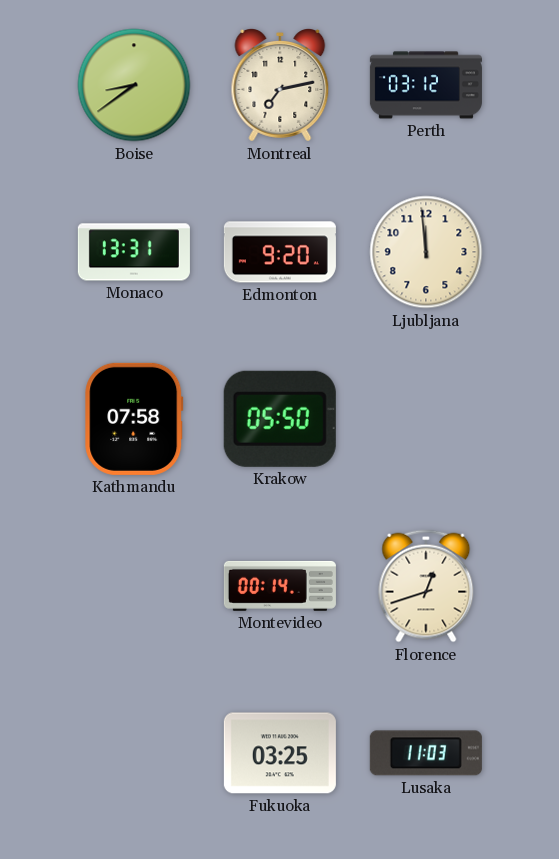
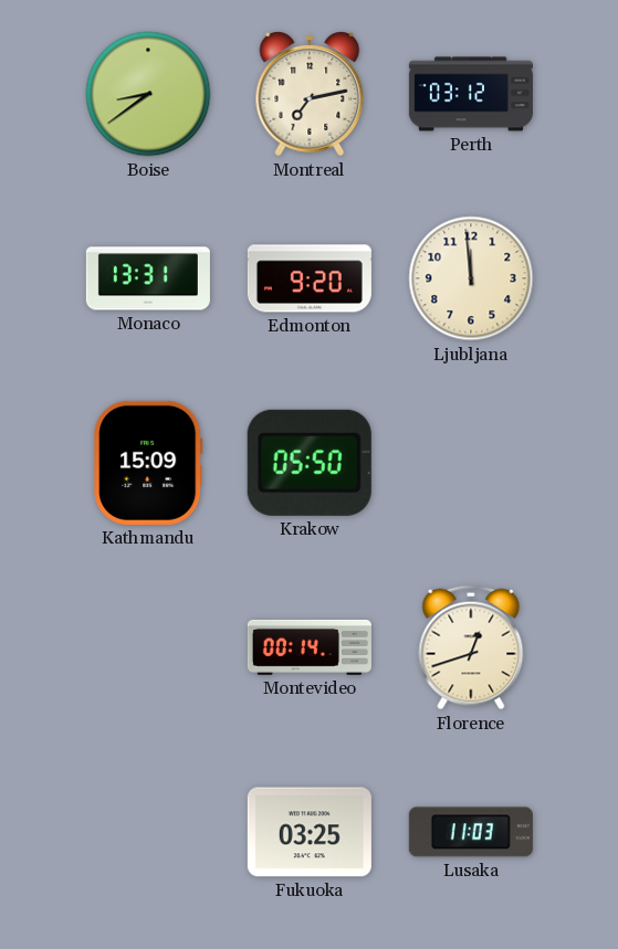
Kathmandu: 07:58 -> 15:09 (148, 463)
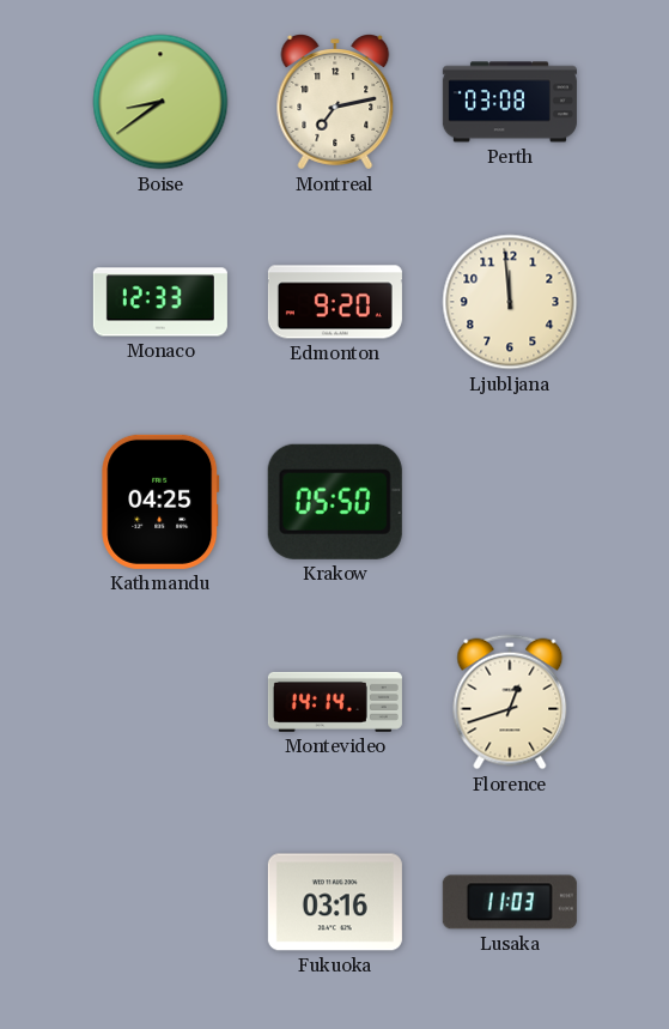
Perth: 03:12 -> 03:08 (510, 102)
Monaco: 13:31 -> 12:33 (160, 302)
Kathmandu: 15:09 -> 04:25 (160, 502)
Montevideo: 00:14 -> 14:14 (335, 702)
Fukuoka: 03:25 -> 03:16 (335, 902)
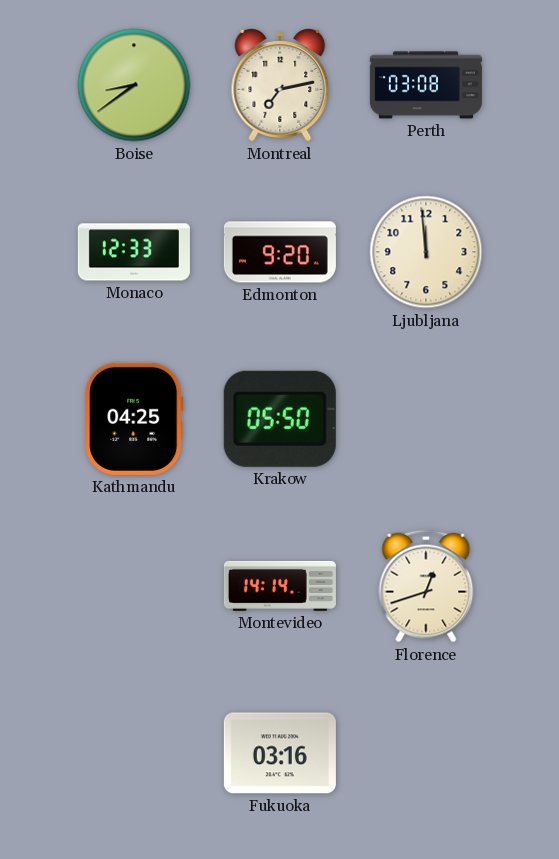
Lusaka: 11:03 -> none (510, 902)
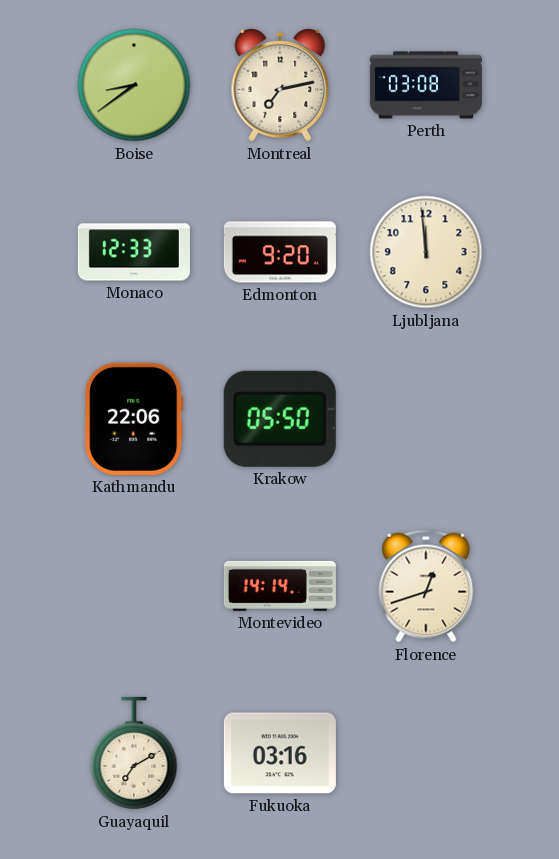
Kathmandu: 04:25 -> 22:06 (134, 419)
Guayaquil: none -> 7:10 (134, 753)
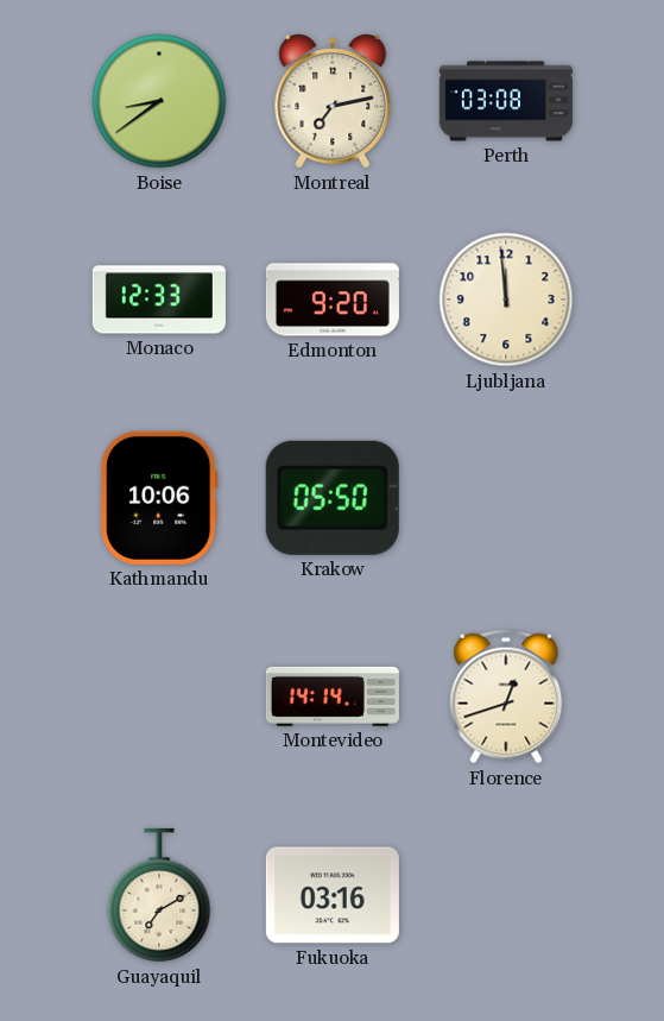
Kathmandu: 22:06 -> 10:06 (159, 498)
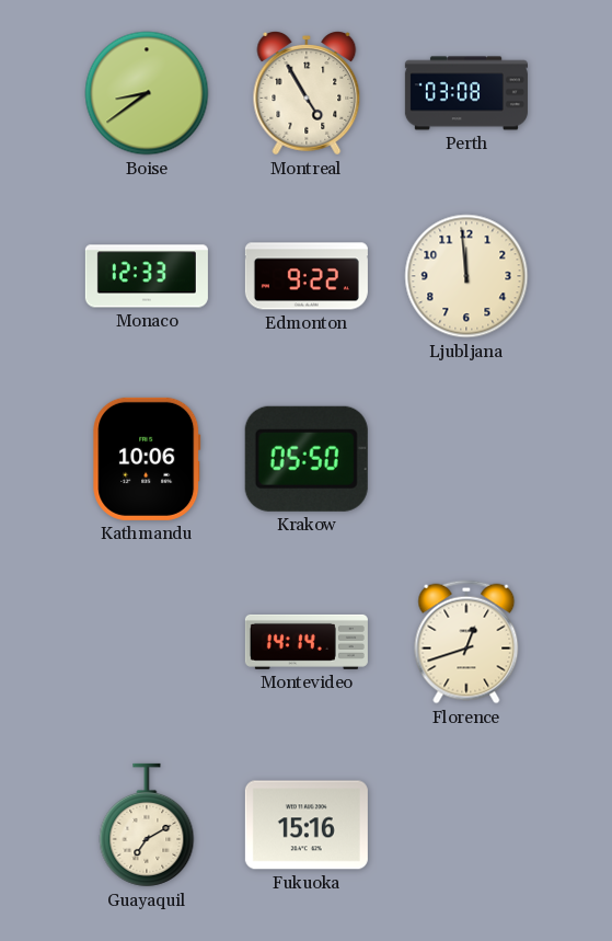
Montreal: 7:13 -> 4:55 (307, 93)
Edmonton: 9:20 -> 9:22 (307, 276)
Fukuoka: 03:16 -> 15:16 (307, 825)
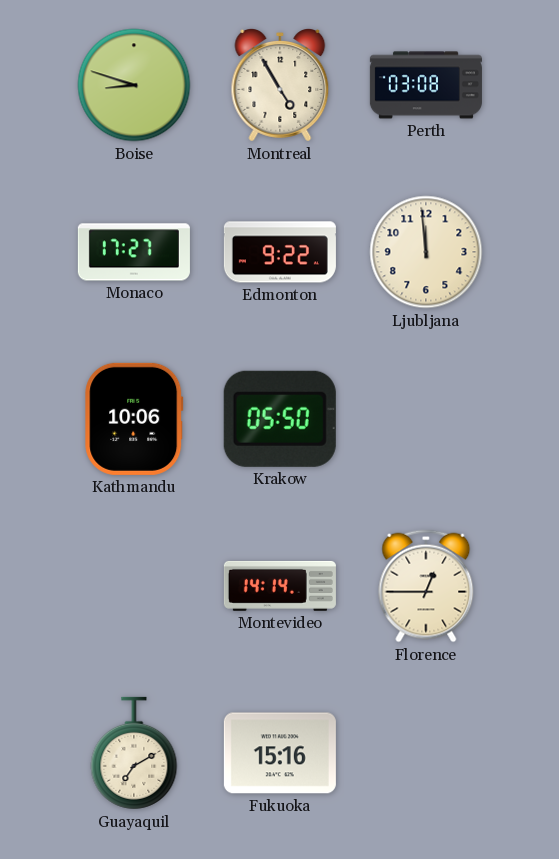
Boise: 8:39 -> 8:48 (134, 85)
Monaco: 12:33 -> 17:27 (134, 252)
Florence: 12:42 -> 12:45 (426, 586)
